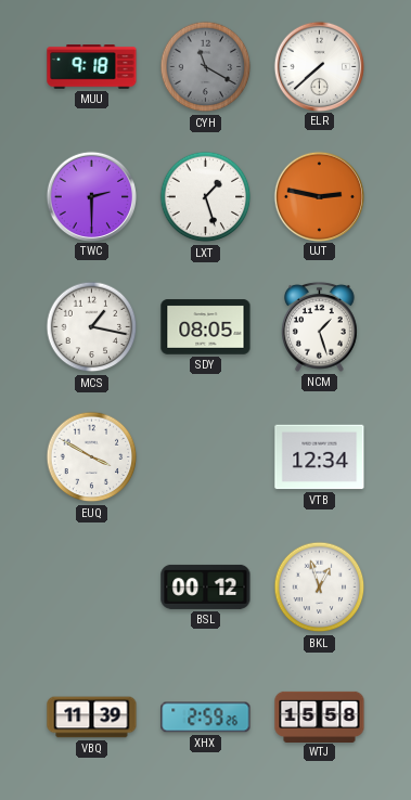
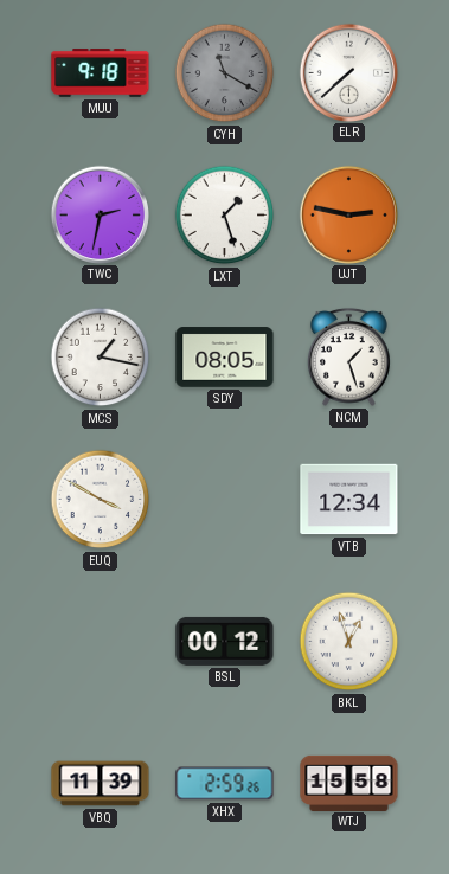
TWC: 2:30 -> 2:32 (100, 214)
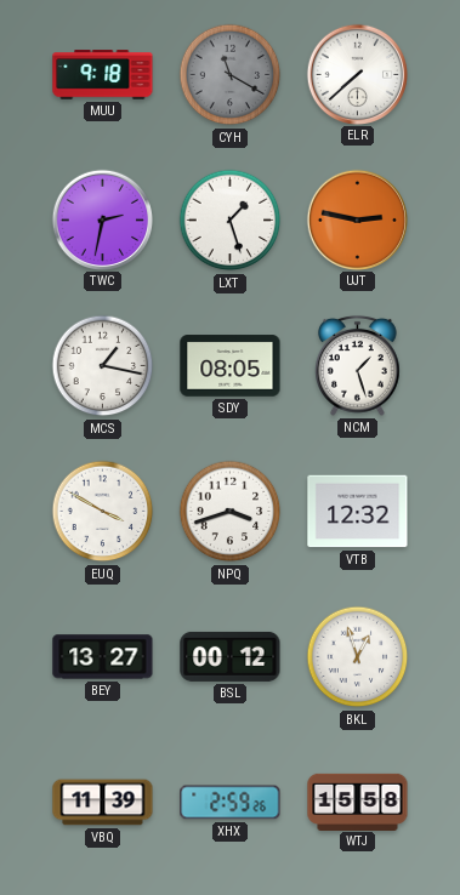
NPQ: none -> 3:42 (231, 512)
VTB: 12:34 -> 12:32 (358, 512)
BEY: none -> 13:27 (103, 657)
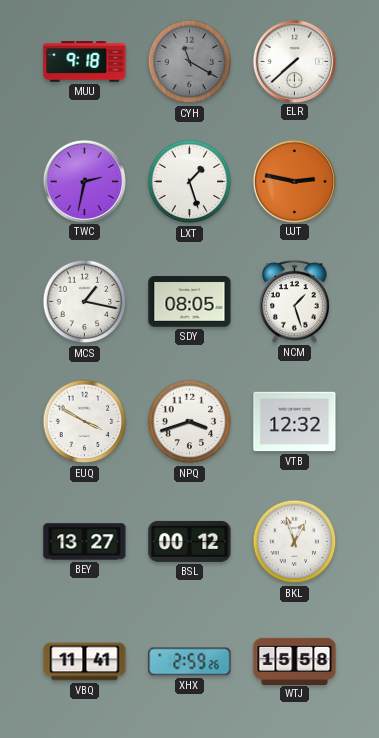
VBQ: 11:39 -> 11:41 (85, 662)
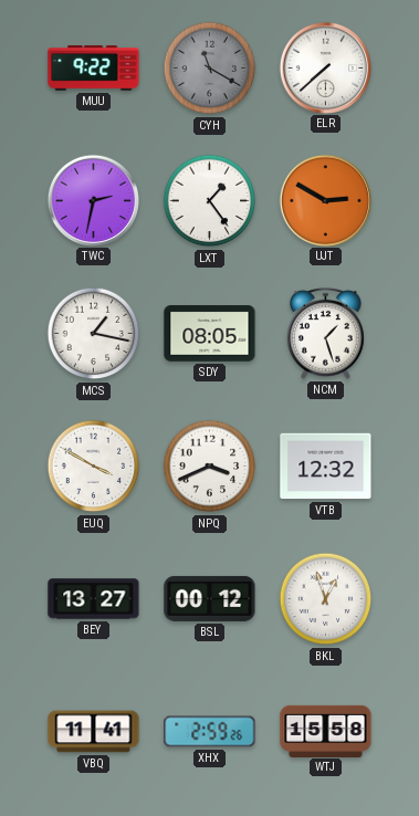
MUU: 9:18 -> 9:22 (94, 69)
LXT: 1:27 -> 1:24 (210, 201)
UJT: 2:47 -> 2:50 (325, 200)
NPQ: 3:42 -> 3:41 (210, 467)
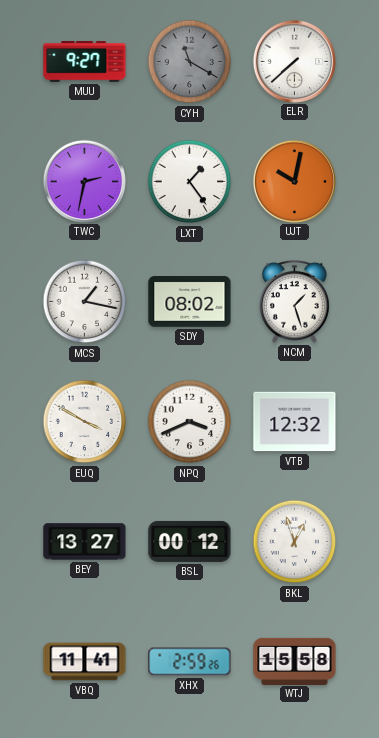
MUU: 9:22 -> 9:27 (85, 62)
UJT: 2:50 -> 10:02 (294, 181)
SDY: 08:05 -> 08:02 (190, 302)
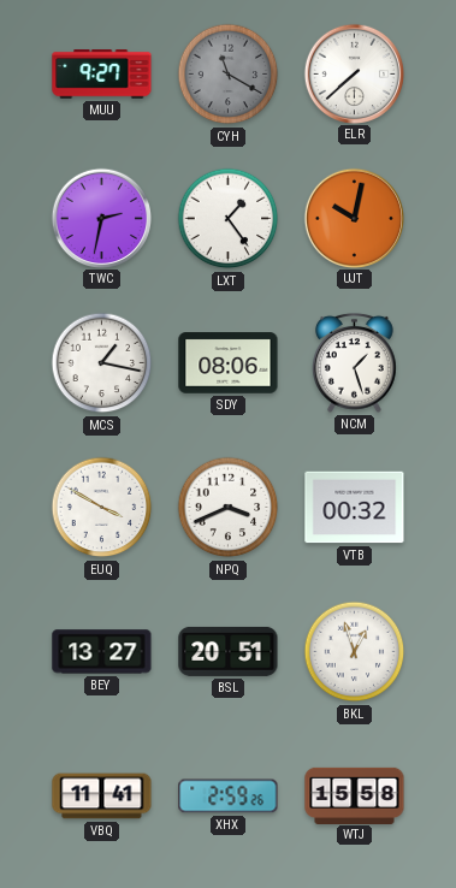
SDY: 08:02 -> 08:06 (229, 363)
VTB: 12:32 -> 00:32 (355, 508)
BSL: 00:12 -> 20:51 (229, 651)
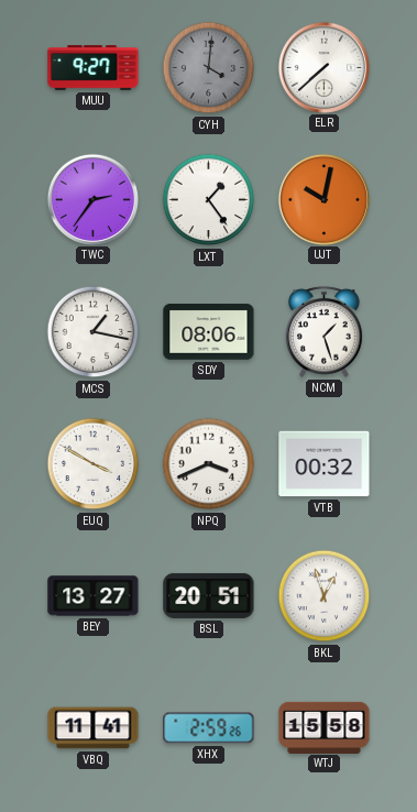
CYH: 11:20 -> 4:01 (209, 68)
TWC: 2:32 -> 2:36 (92, 199)
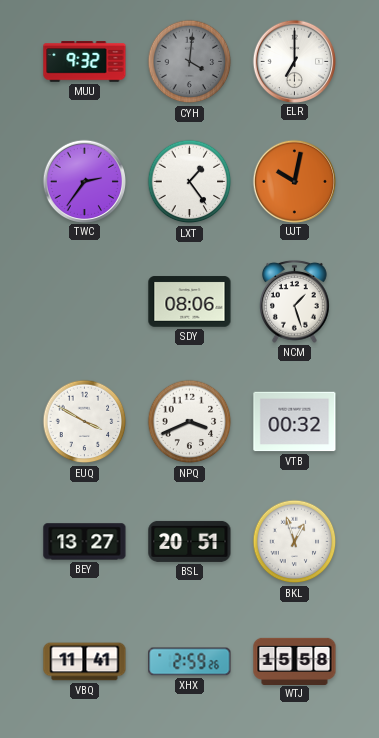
MUU: 9:27 -> 9:32 (85, 62)
ELR: 7:38 -> 7:00 (294, 61)
MCS: 1:17 -> none (94, 332)
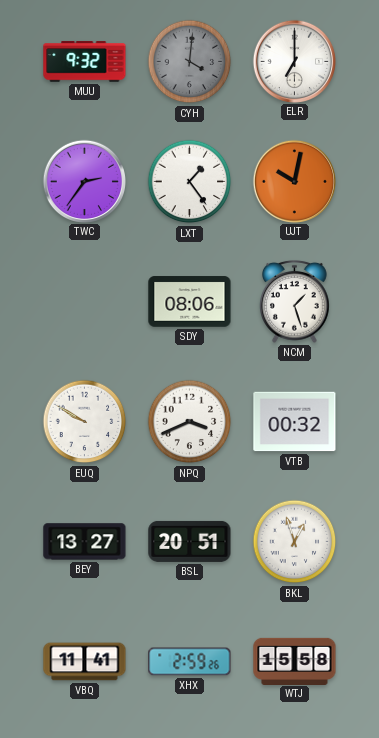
EUQ: 3:50 -> 9:50 (85, 422)
